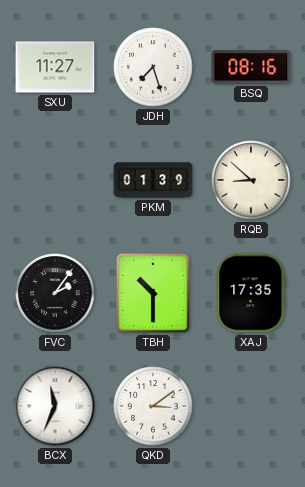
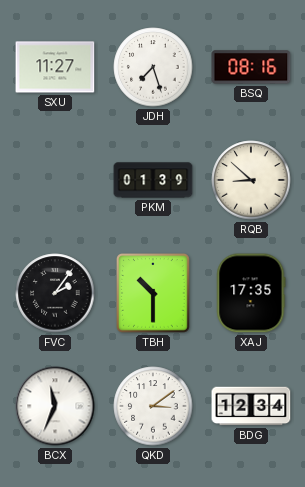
BDG: none -> 12:34 (251, 406)
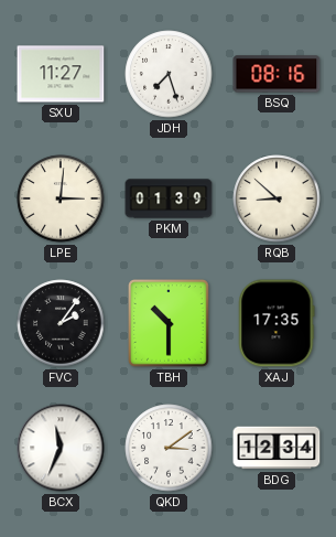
LPE: none -> 3:01 (61, 198)
